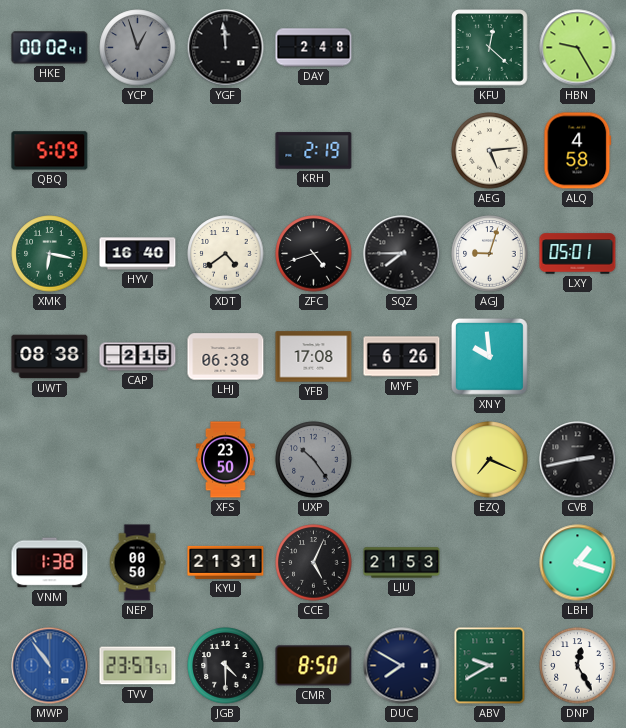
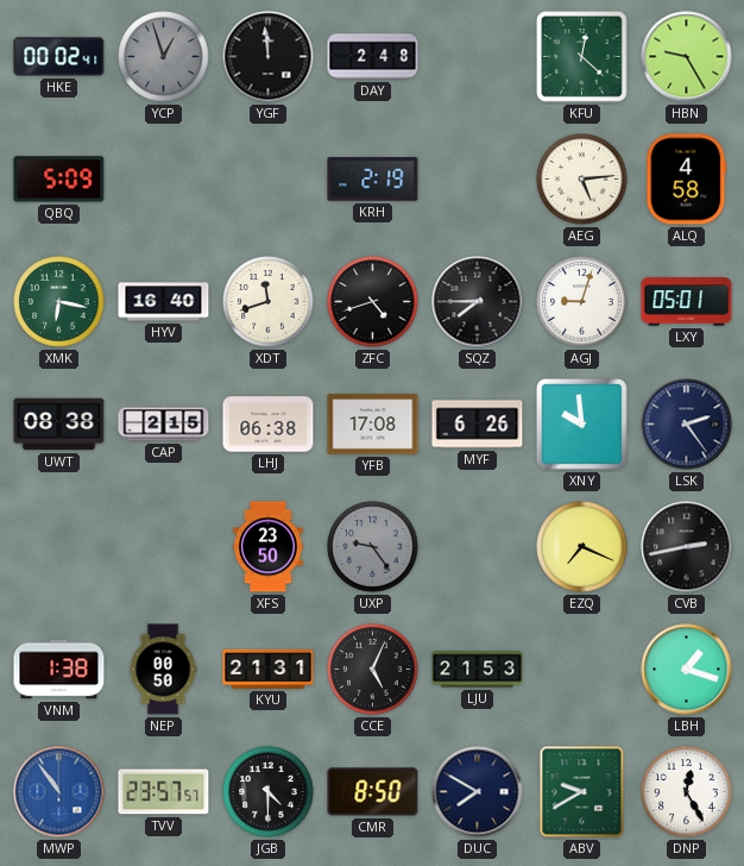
XDT: 4:39 -> 11:42 (269, 302)
LSK: none -> 2:24 (687, 425)
UXP: 10:24 -> 9:24 (373, 547)
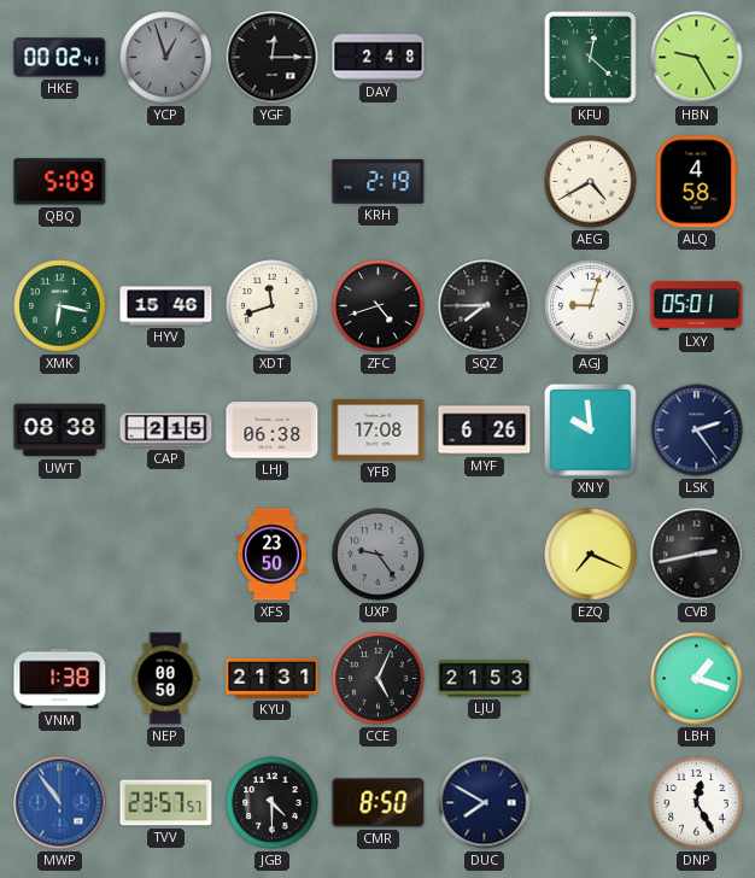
YGF: 11:59 -> 12:15 (273, 58)
AEG: 5:14 -> 4:40 (591, 182)
HYV: 16:40 -> 15:46 (166, 306)
ABV: 9:40 -> none (582, 792)
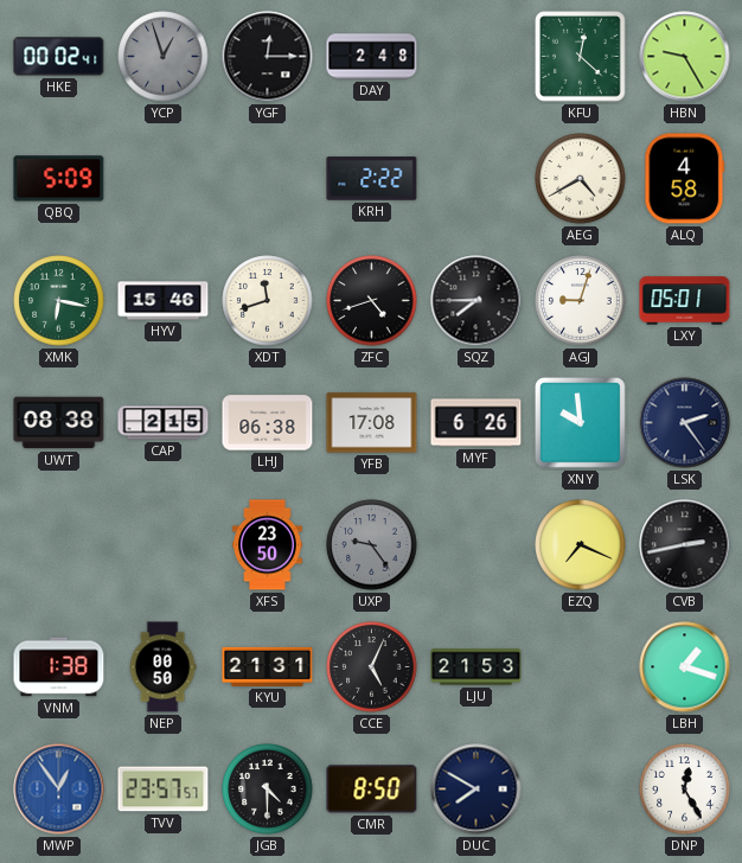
KRH: 2:19 -> 2:22 (372, 179)
MWP: 10:54 -> 12:54 (59, 790)
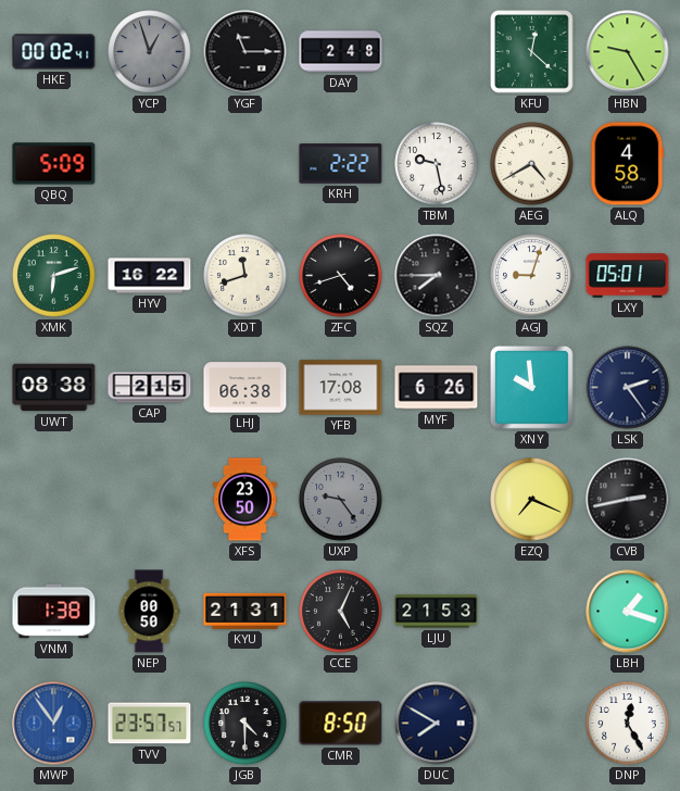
YGF: 12:15 -> 11:15 (245, 52)
TBM: none -> 9:28 (437, 164)
XMK: 6:17 -> 6:12 (54, 276)
HYV: 15:46 -> 16:22 (150, 276)
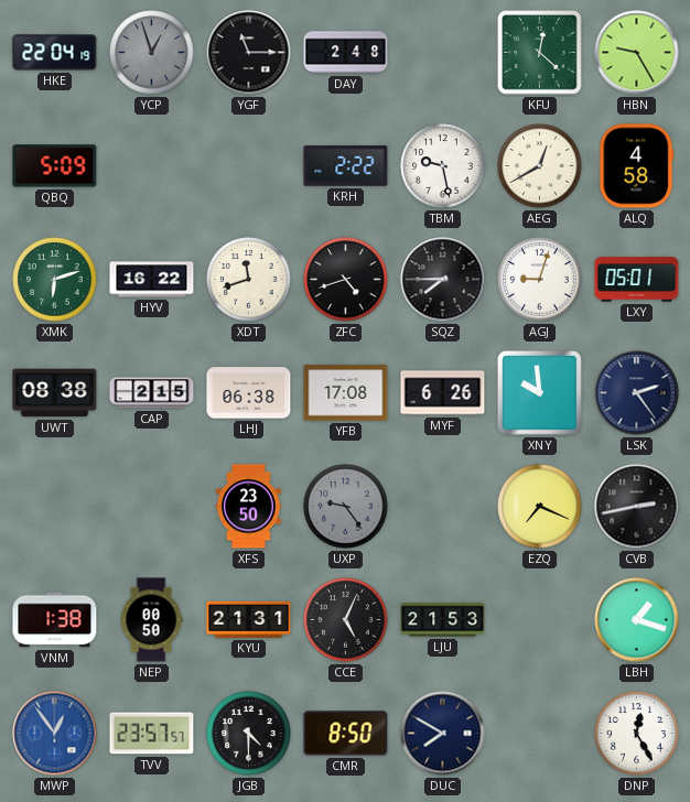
HKE: 00:02 -> 22:04 (55, 53)
AEG: 4:40 -> 12:40 (540, 166)
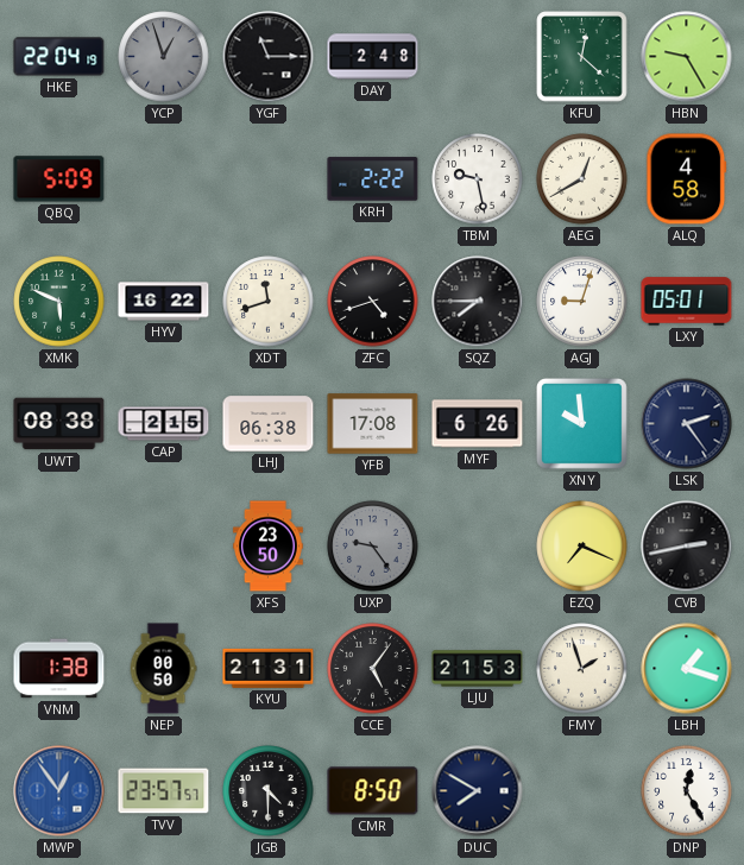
XMK: 6:12 -> 5:49 (59, 302)
CCE: 5:04 -> 5:06 (373, 669)
FMY: none -> 1:57 (582, 669)
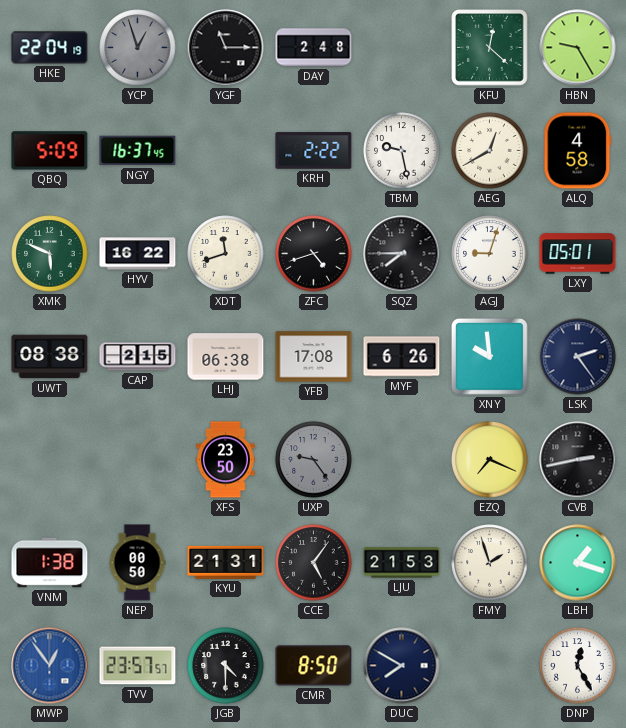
NGY: none -> 16:37 (138, 151)
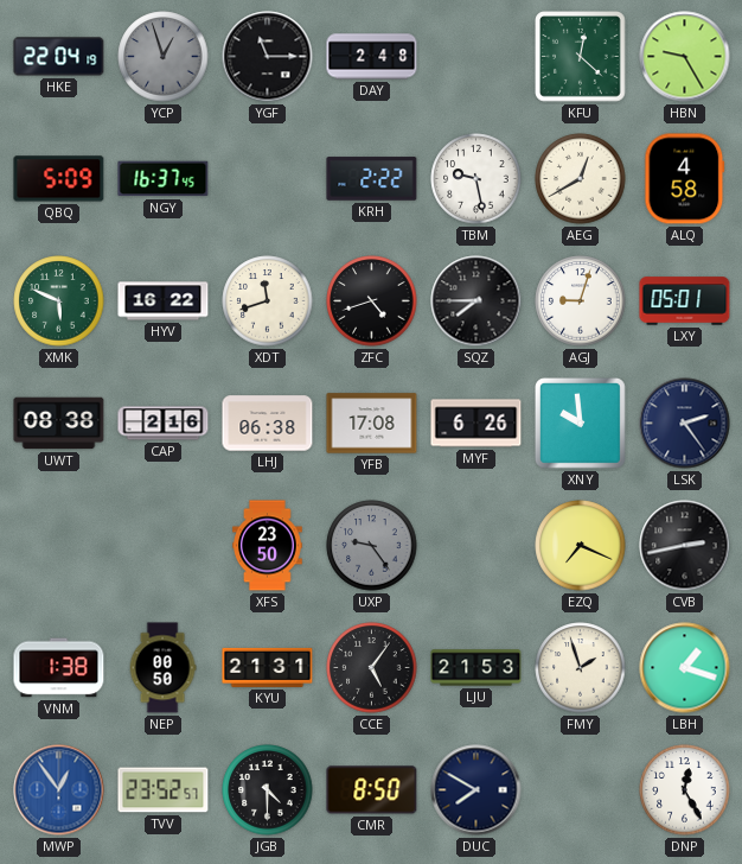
CAP: 2:15 -> 2:16 (164, 424)
TVV: 23:57 -> 23:52 (164, 790)
